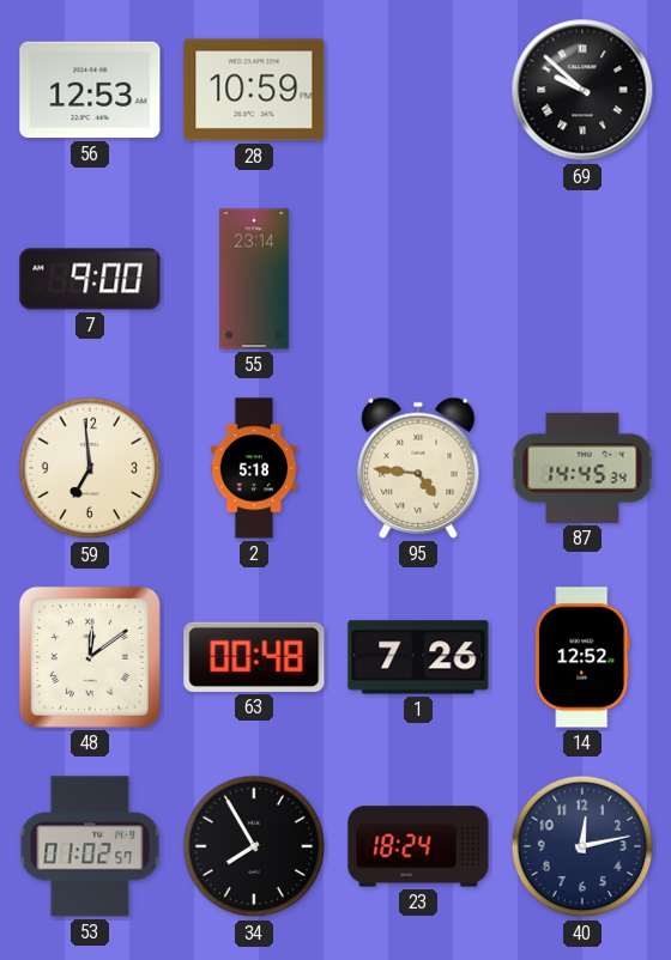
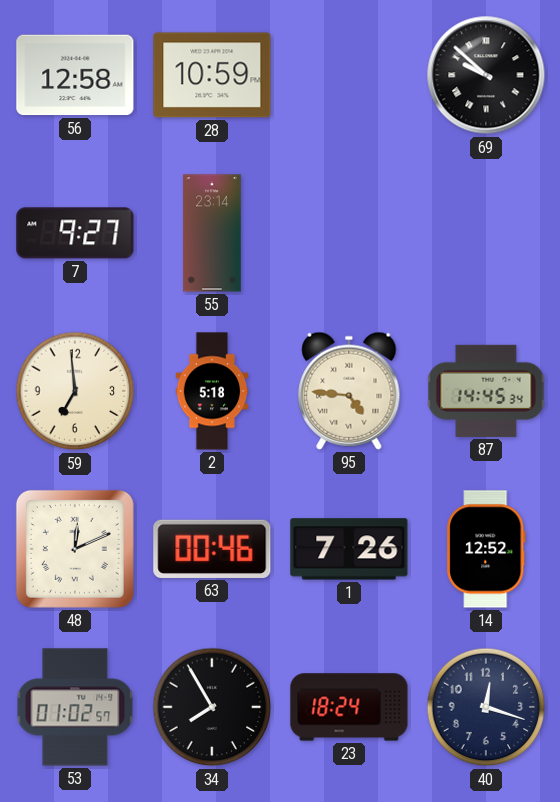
56: 12:53 -> 12:58 (75, 75)
7: 9:00 -> 9:27 (75, 233)
48: 12:09 -> 12:11 (75, 549)
63: 00:48 -> 00:46 (212, 549)
40: 12:13 -> 12:18 (486, 707)
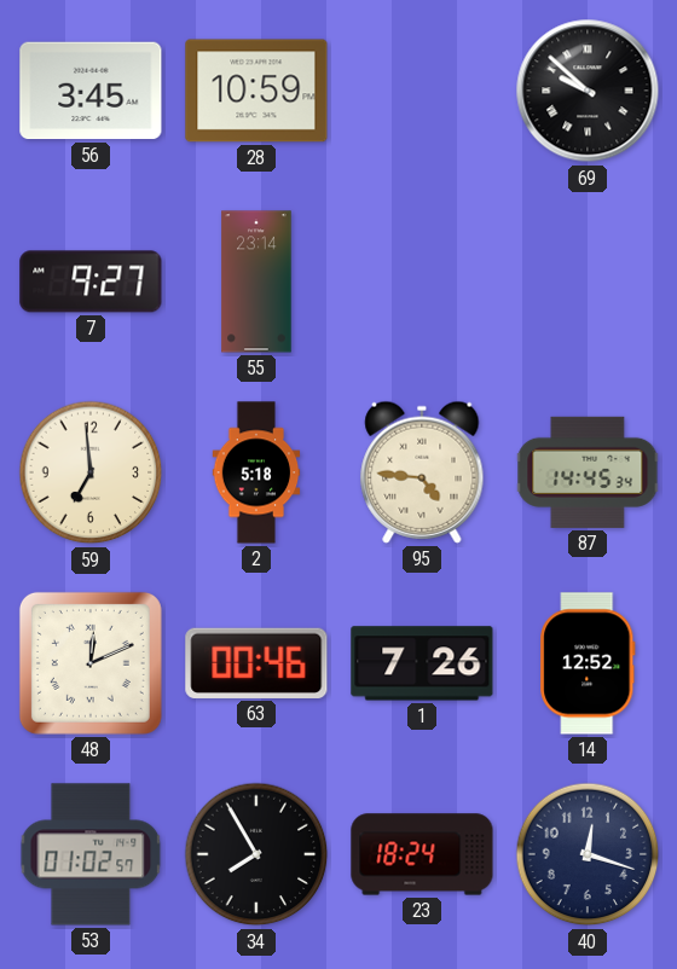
56: 12:58 -> 3:45 (91, 91)
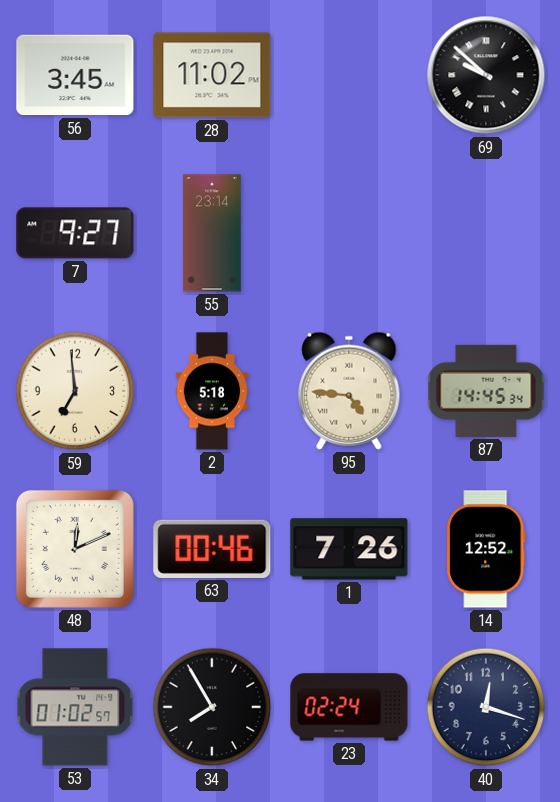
28: 10:59 -> 11:02 (212, 75)
23: 18:24 -> 02:24 (349, 707)
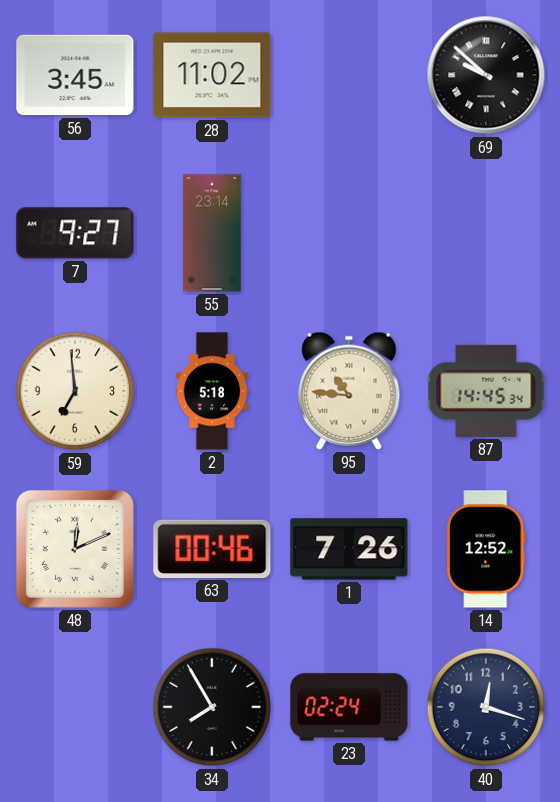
95: 4:46 -> 10:46 (349, 391)
53: 01:02 -> none (75, 707)
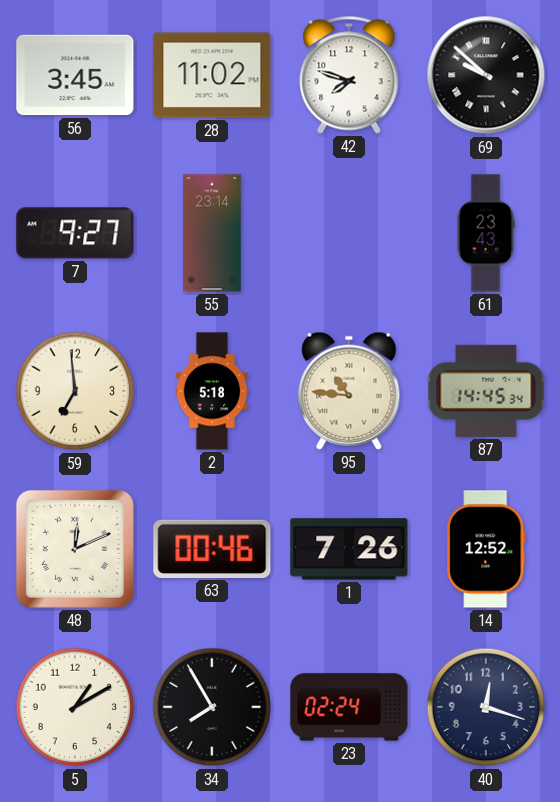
42: none -> 7:48 (349, 75)
61: none -> 23:43 (486, 233)
5: none -> 1:10 (75, 707)
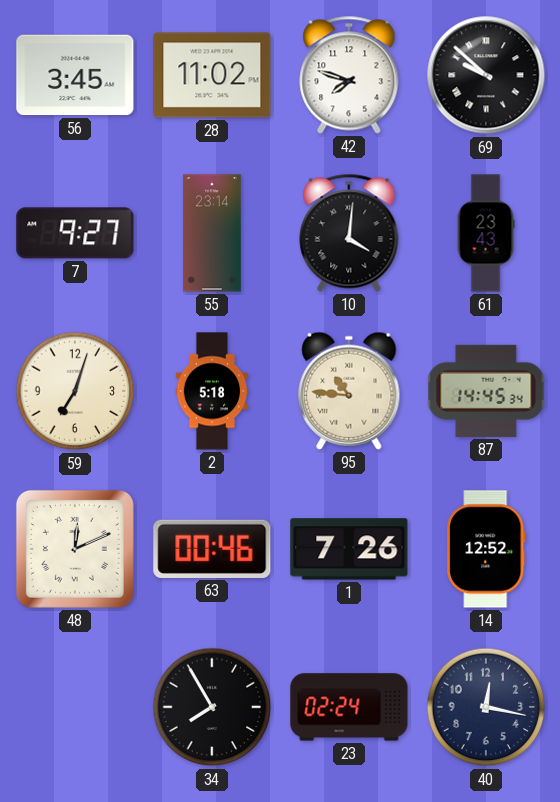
10: none -> 4:01 (349, 233)
59: 6:59 -> 7:03 (75, 391)
5: 1:10 -> none (75, 707)
40: 12:18 -> 12:17 (486, 707)
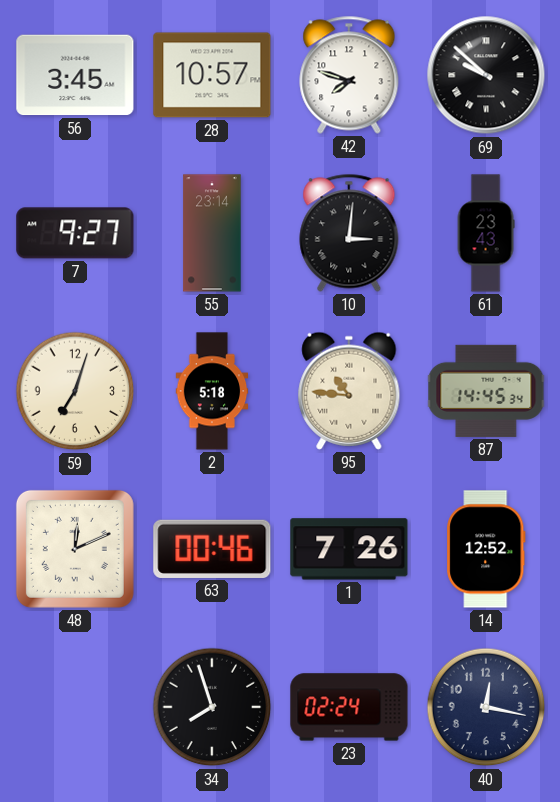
28: 11:02 -> 10:57 (212, 75)
10: 4:01 -> 3:01 (349, 233)
34: 7:55 -> 7:57 (212, 707)
